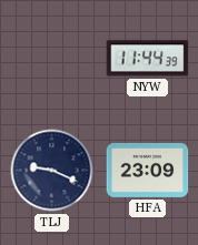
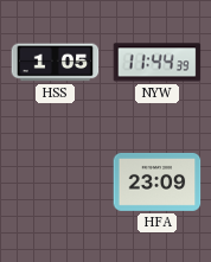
HSS: none -> 1:05 (56, 63)
TLJ: 9:19 -> none (52, 171)
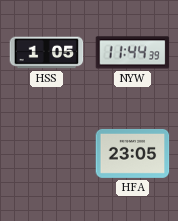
HFA: 23:09 -> 23:05 (133, 153)
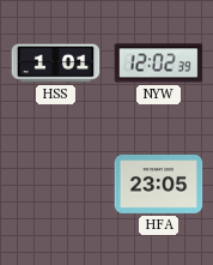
HSS: 1:05 -> 1:01 (56, 64)
NYW: 11:44 -> 12:02 (159, 64)
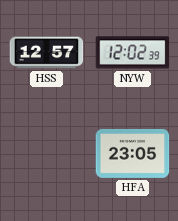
HSS: 1:01 -> 12:57 (47, 53)
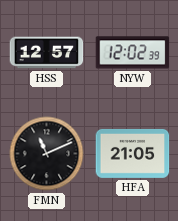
FMN: none -> 11:11 (47, 154)
HFA: 23:05 -> 21:05 (133, 153)
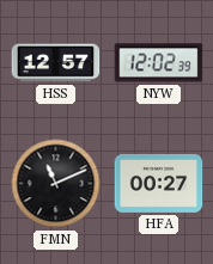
HFA: 21:05 -> 00:27 (159, 183)
